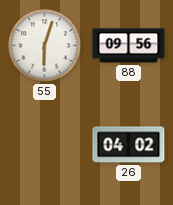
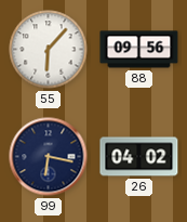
55: 6:03 -> 6:07 (49, 50)
99: none -> 6:17 (49, 157)
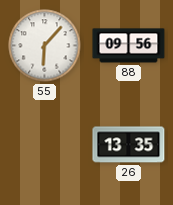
99: 6:17 -> none (49, 157)
26: 04:02 -> 13:35 (129, 145)
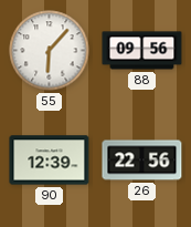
90: none -> 12:39 (50, 161)
26: 13:35 -> 22:56 (142, 161)
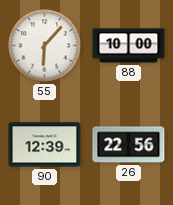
88: 09:56 -> 10:00 (129, 46)
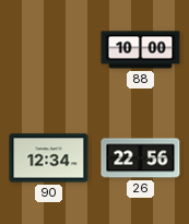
55: 6:07 -> none (45, 46)
90: 12:39 -> 12:34 (49, 158)
